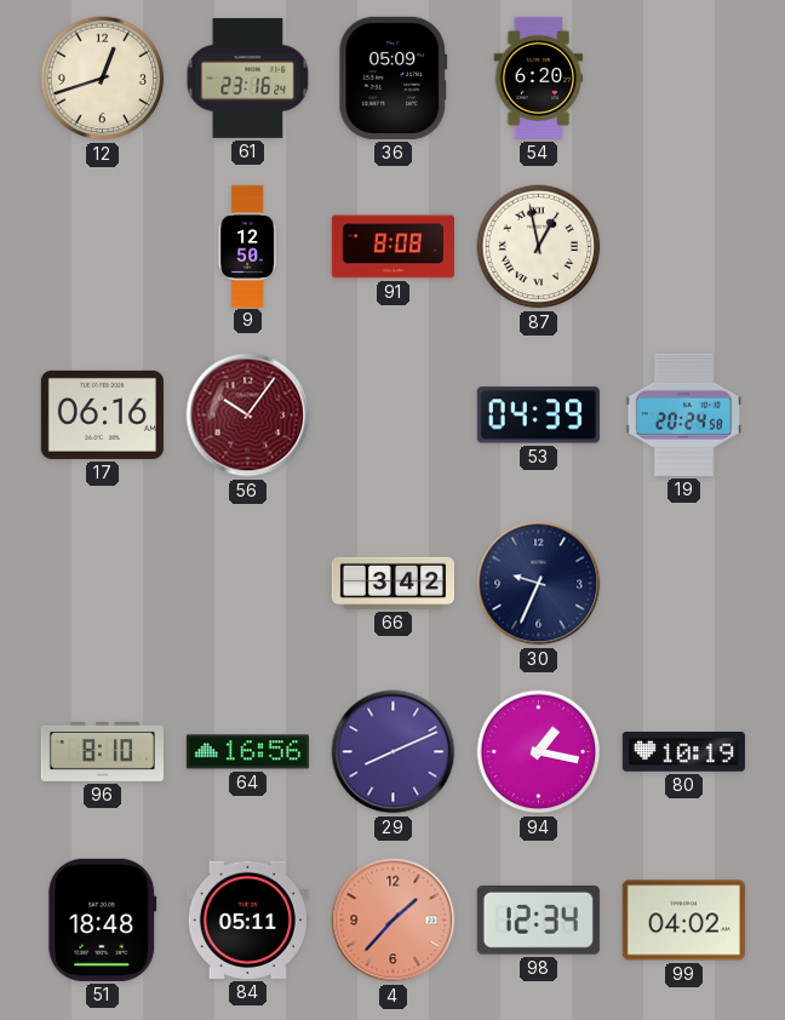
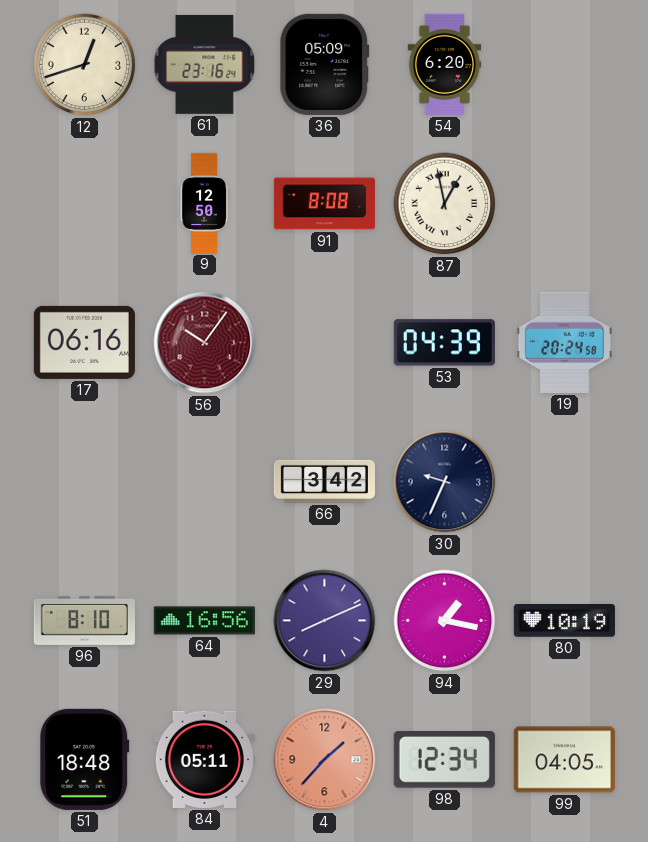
99: 04:02 -> 04:05 (564, 760)
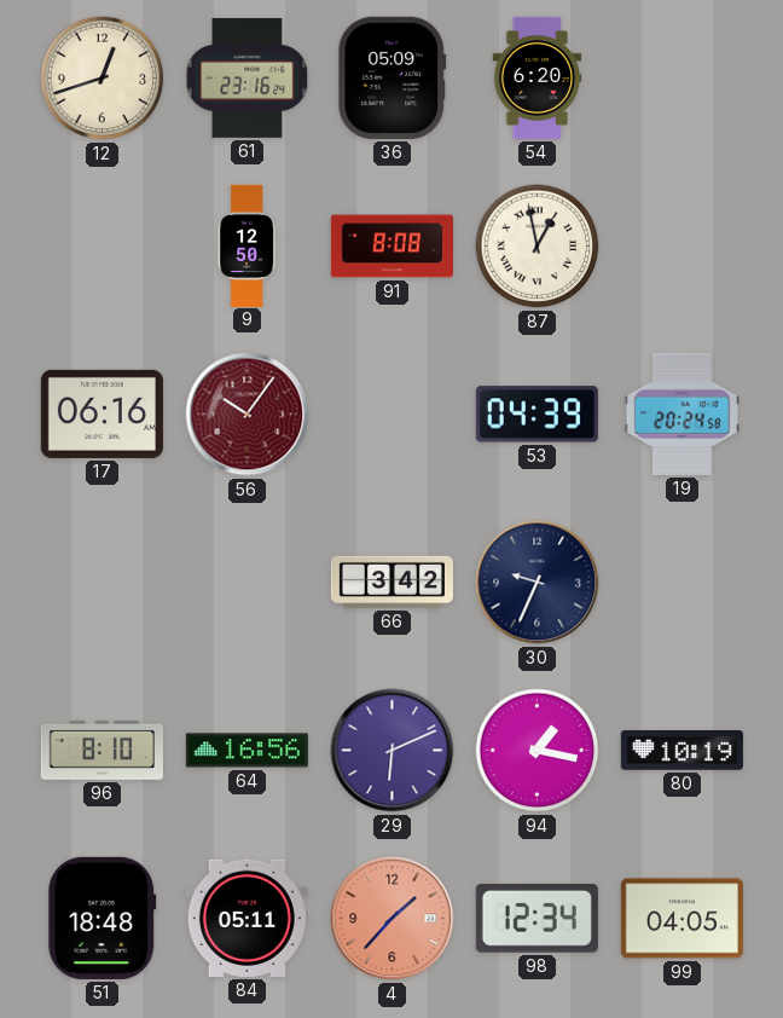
29: 8:11 -> 6:11 (393, 751)
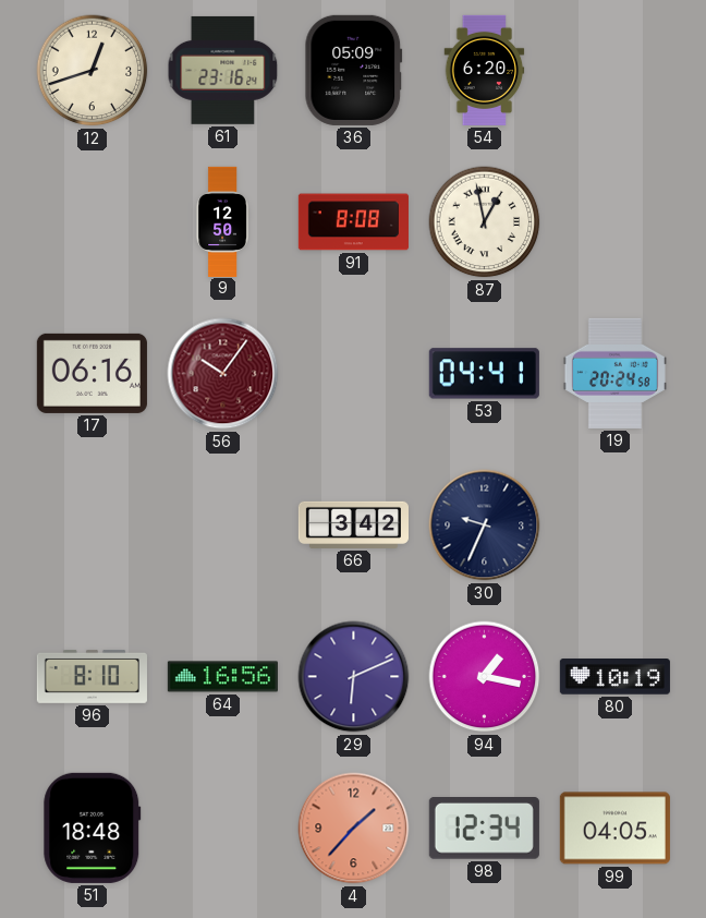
53: 04:39 -> 04:41 (484, 374)
84: 05:11 -> none (246, 918)
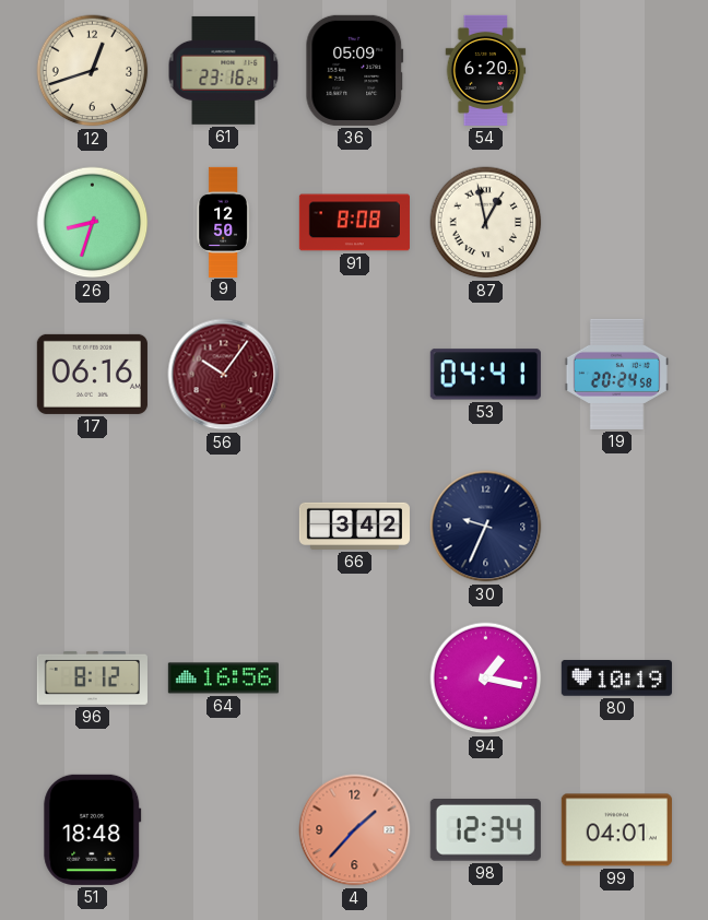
26: none -> 8:33 (93, 223)
96: 8:10 -> 8:12 (92, 677)
29: 6:11 -> none (354, 677)
99: 04:05 -> 04:01 (616, 830)
